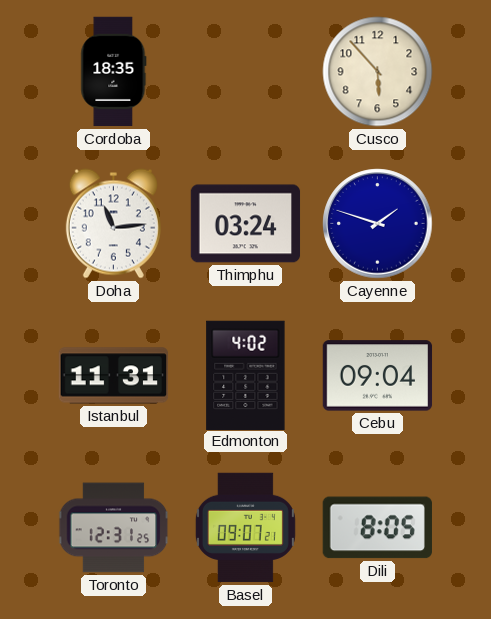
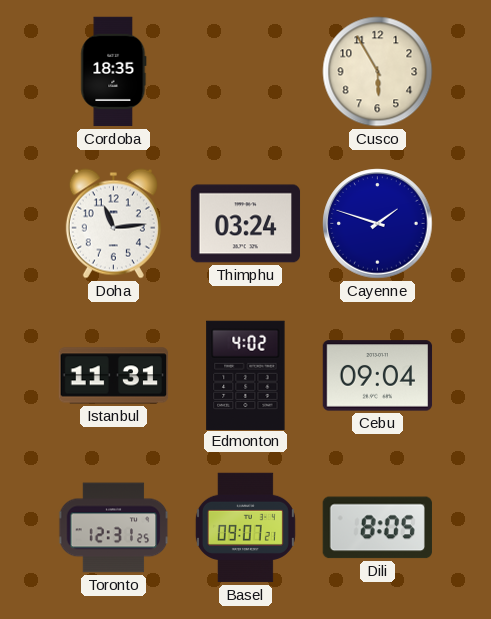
Cusco: 5:53 -> 5:55 (378, 72)
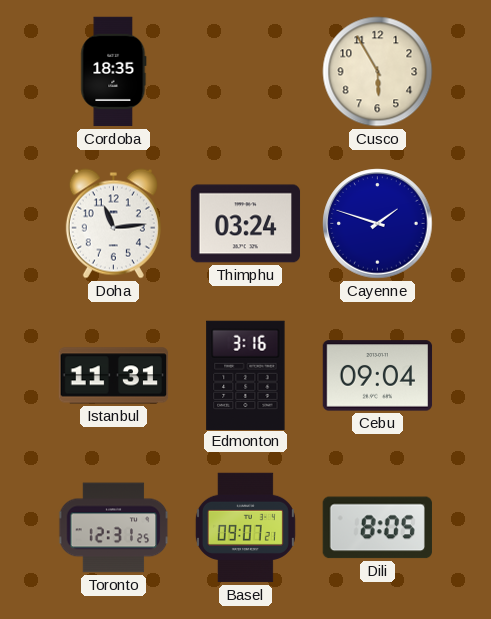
Edmonton: 4:02 -> 3:16 (246, 375)
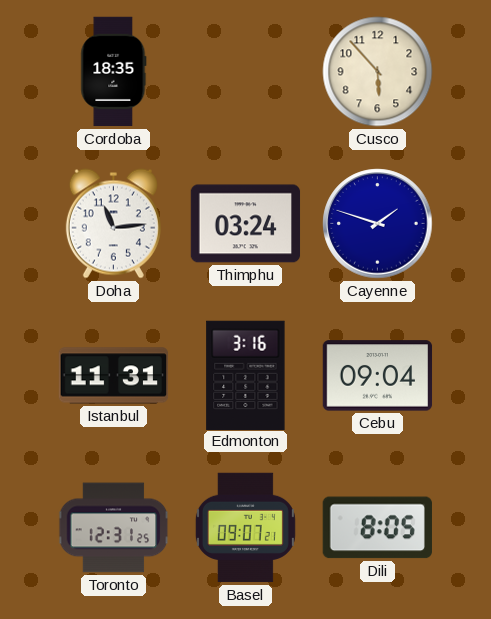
Cusco: 5:55 -> 5:53 (378, 72)
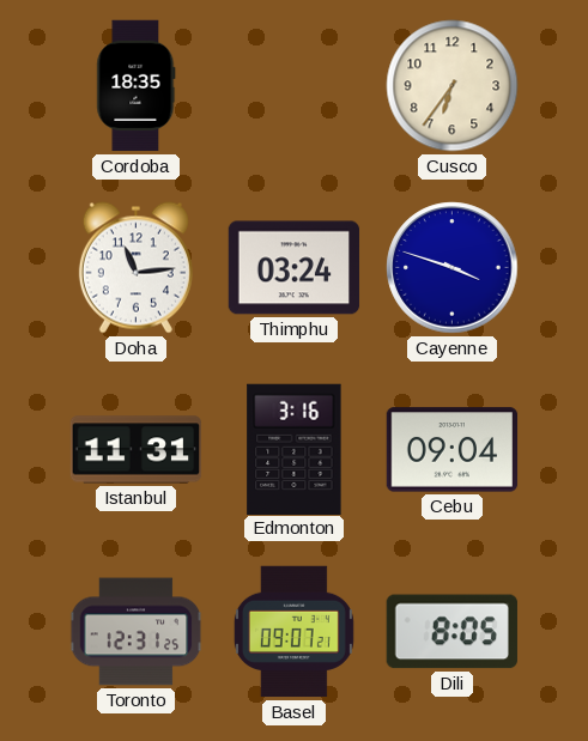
Cusco: 5:53 -> 6:36 (453, 86)
Cayenne: 1:48 -> 3:48 (453, 268)
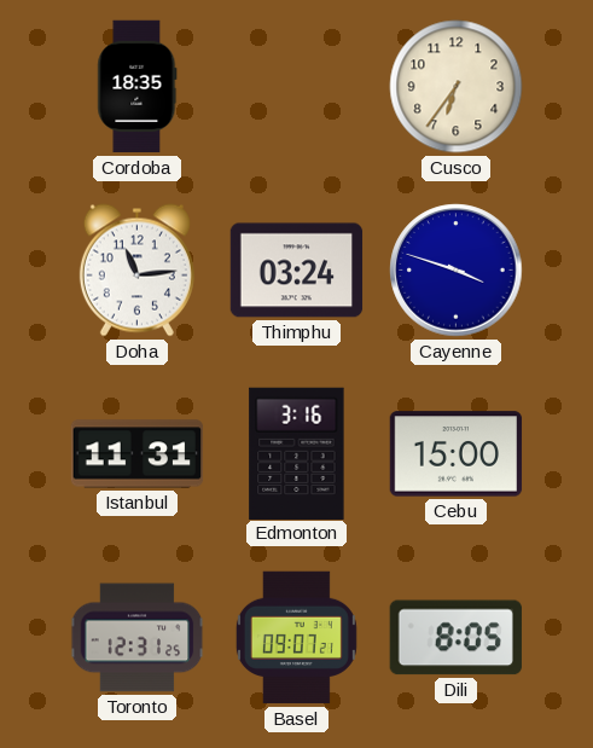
Cebu: 09:04 -> 15:00 (457, 454)
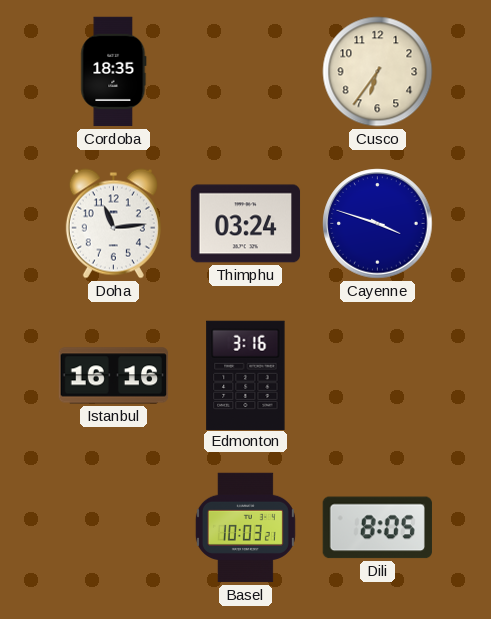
Istanbul: 11:31 -> 16:16 (114, 376)
Cebu: 15:00 -> none (457, 454)
Toronto: 12:31 -> none (138, 638)
Basel: 09:07 -> 10:03 (245, 528)
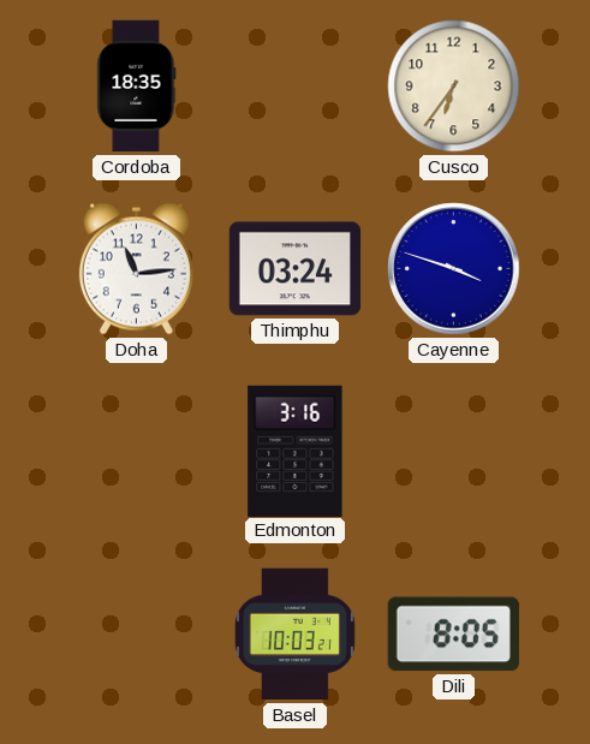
Istanbul: 16:16 -> none (114, 376)
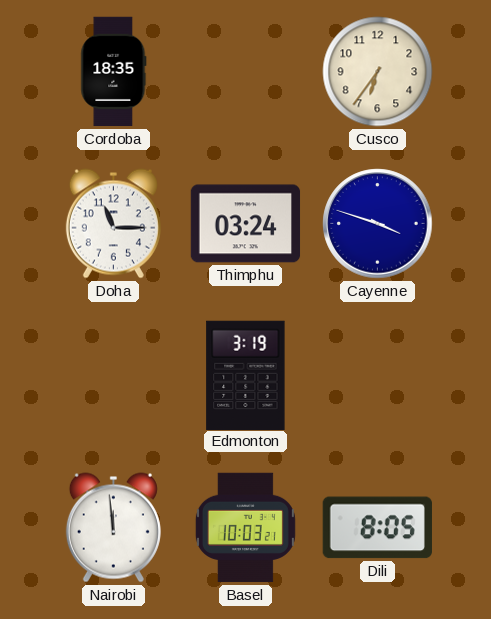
Doha: 11:14 -> 11:15 (113, 224)
Edmonton: 3:16 -> 3:19 (246, 375)
Nairobi: none -> 11:59 (113, 528)
